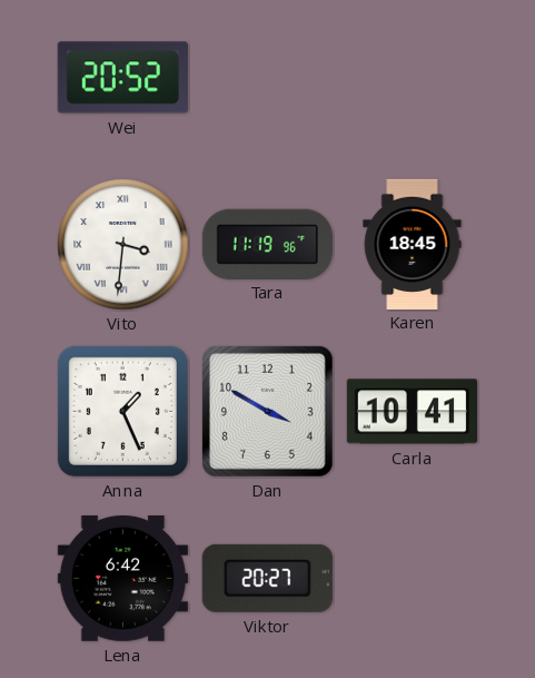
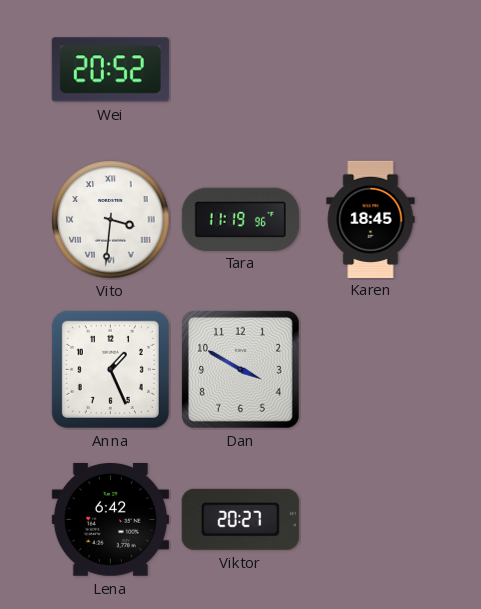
Carla: 10:41 -> none (412, 412)
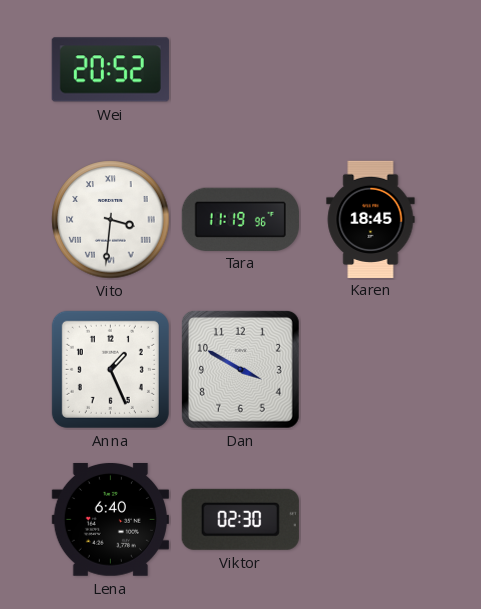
Lena: 6:42 -> 6:40 (110, 519)
Viktor: 20:27 -> 02:30 (240, 519)
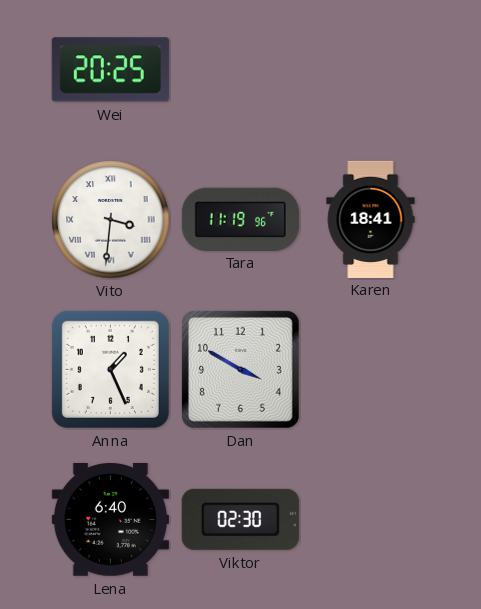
Wei: 20:52 -> 20:25 (110, 70)
Karen: 18:45 -> 18:41 (371, 219)
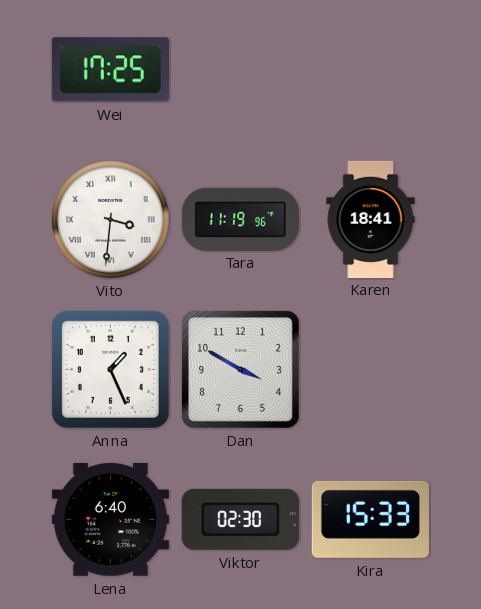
Wei: 20:25 -> 17:25 (110, 70)
Kira: none -> 15:33 (370, 519)
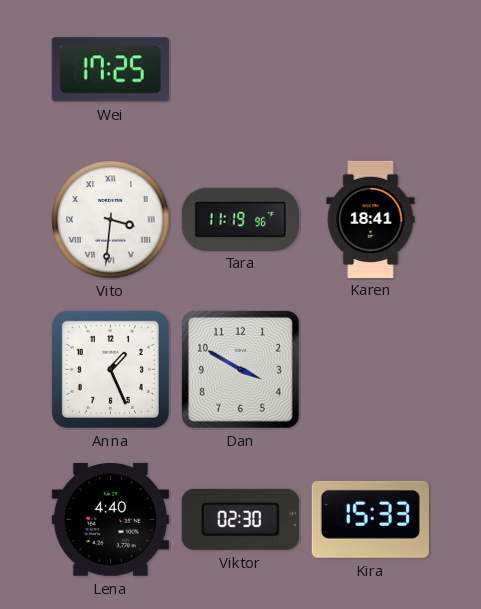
Lena: 6:40 -> 4:40 (110, 519)
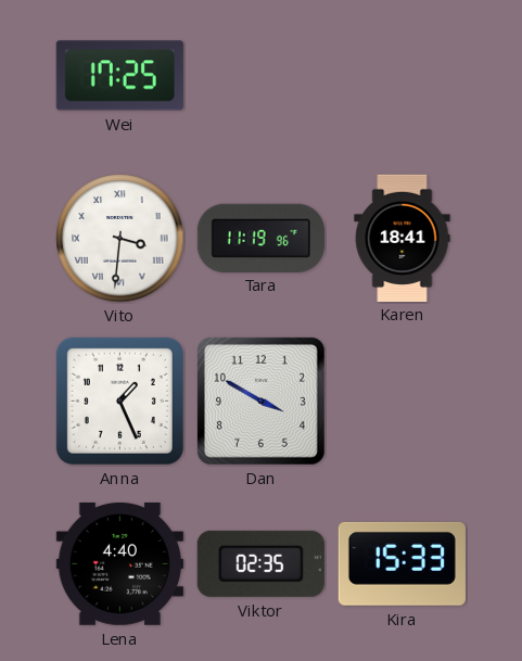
Viktor: 02:30 -> 02:35 (260, 563)
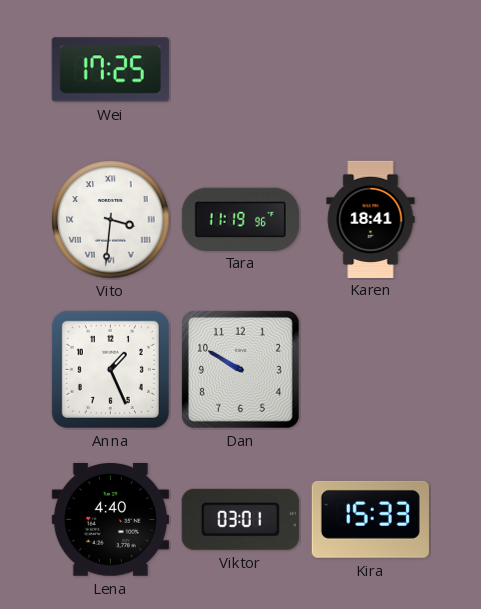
Dan: 3:50 -> 9:50 (240, 369)
Viktor: 02:35 -> 03:01 (240, 519)
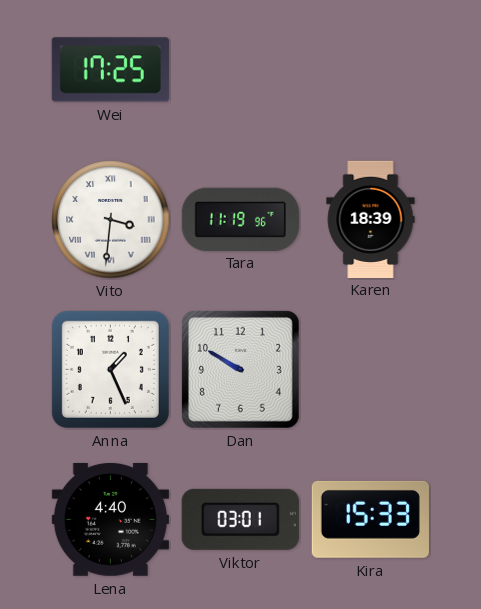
Karen: 18:41 -> 18:39 (371, 219)
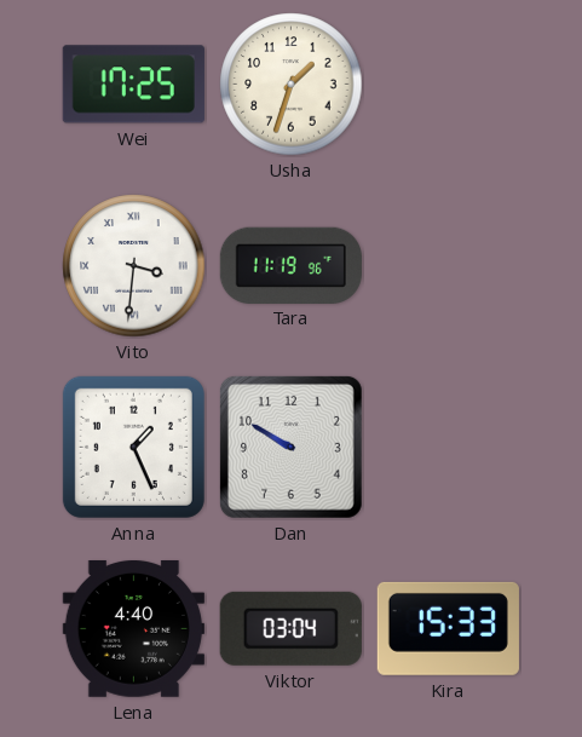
Usha: none -> 1:33 (292, 85)
Karen: 18:39 -> none (371, 219)
Viktor: 03:01 -> 03:04 (290, 628)
